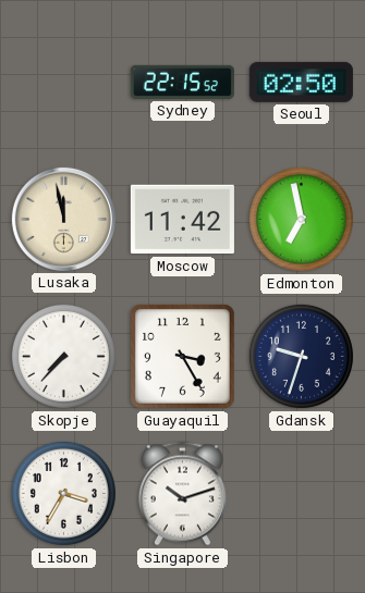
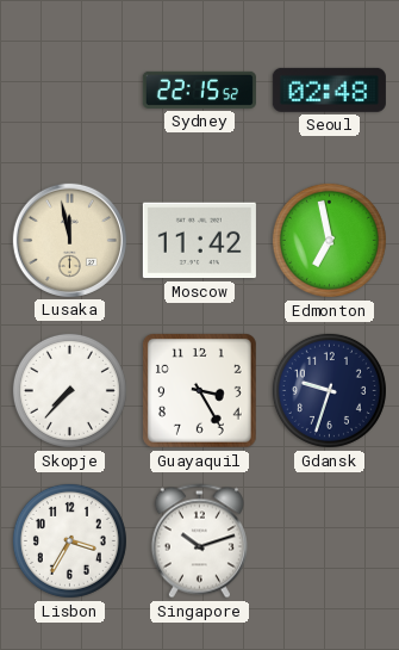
Seoul: 02:50 -> 02:48 (329, 89)
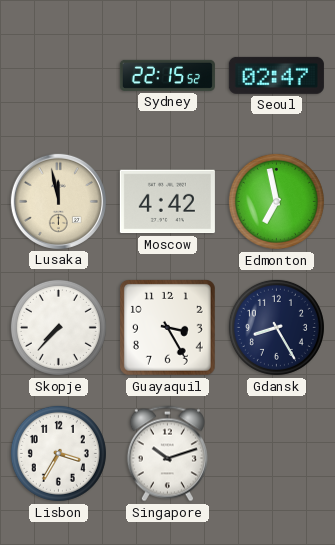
Seoul: 02:48 -> 02:47 (276, 75)
Moscow: 11:42 -> 4:42 (167, 202)
Gdansk: 9:33 -> 8:25 (276, 327)
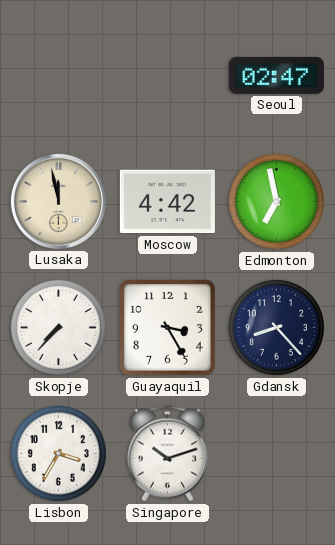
Sydney: 22:15 -> none (167, 75)
Gdansk: 8:25 -> 8:23 (276, 327)
